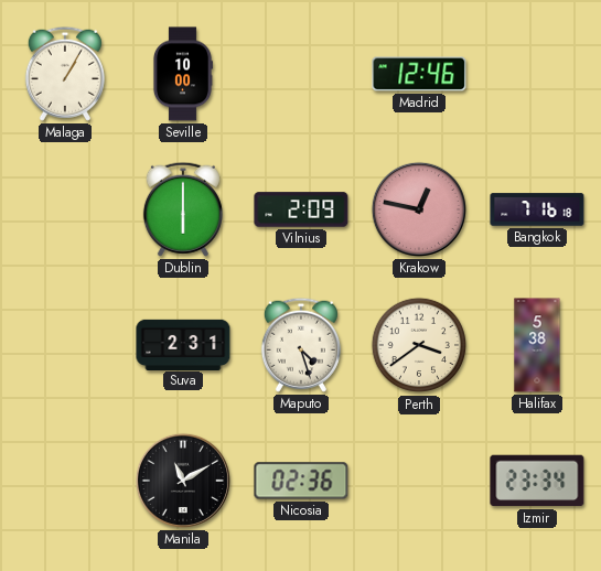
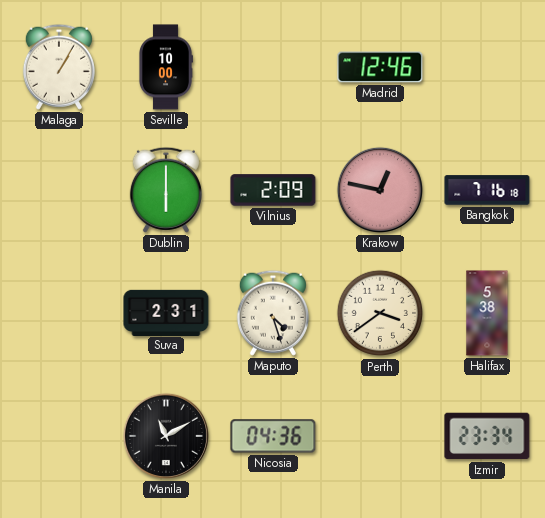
Nicosia: 02:36 -> 04:36 (273, 436)
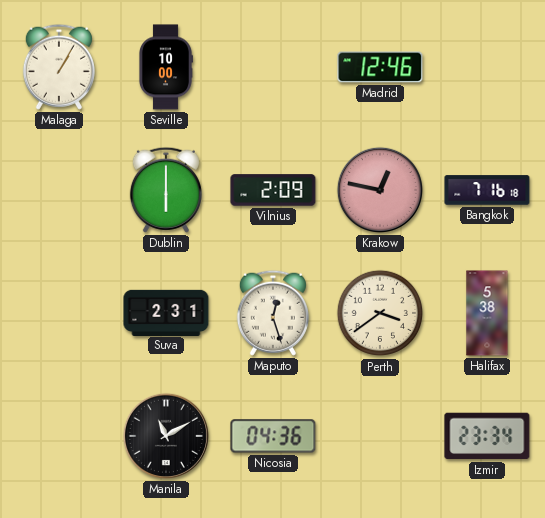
Maputo: 4:27 -> 12:27 (273, 313)
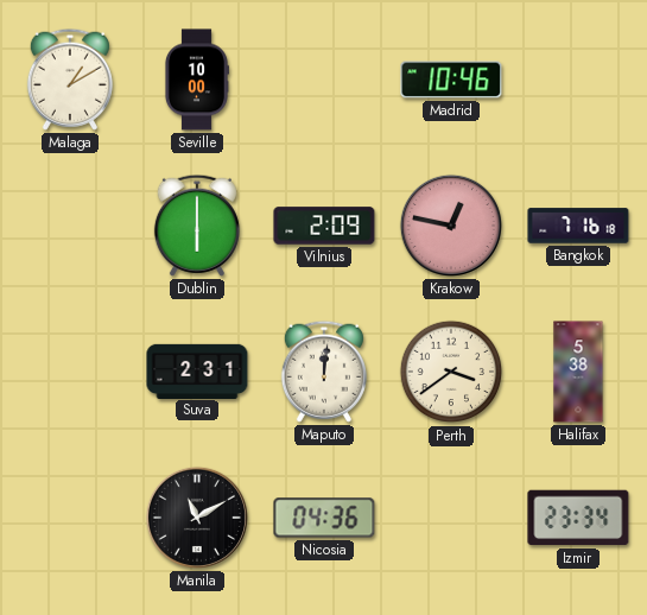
Malaga: 1:05 -> 1:10 (70, 80)
Madrid: 12:46 -> 10:46 (451, 80)
Maputo: 12:27 -> 12:01 (324, 372)
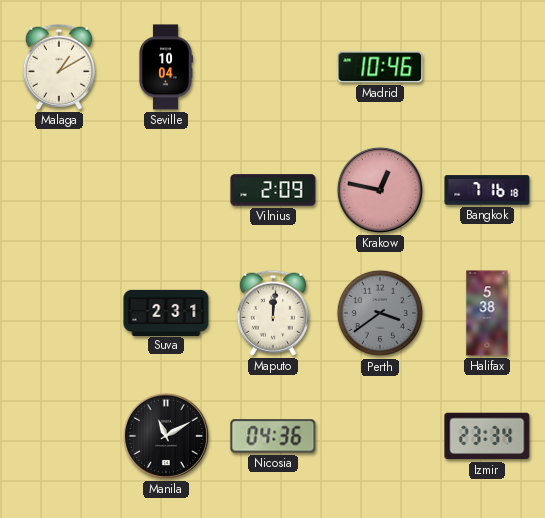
Seville: 10:00 -> 10:04 (165, 67)
Dublin: 6:00 -> none (197, 226)
Perth dial: cream -> grey (380, 313)
